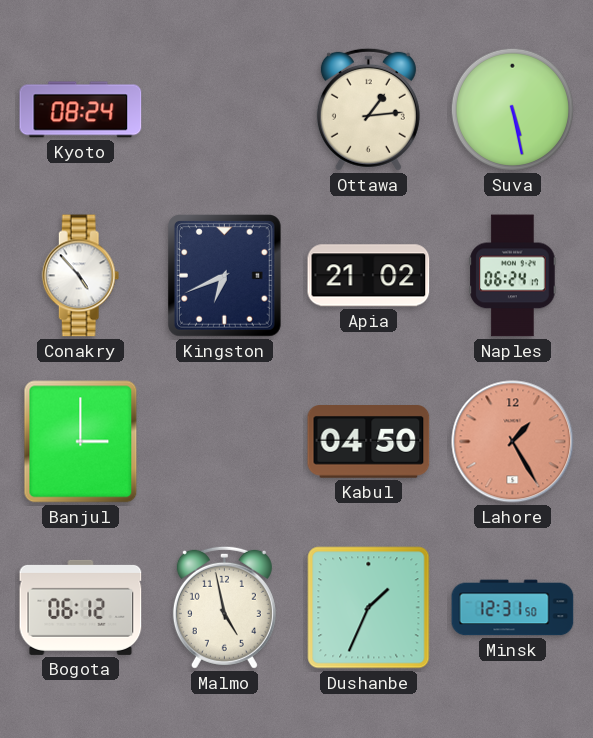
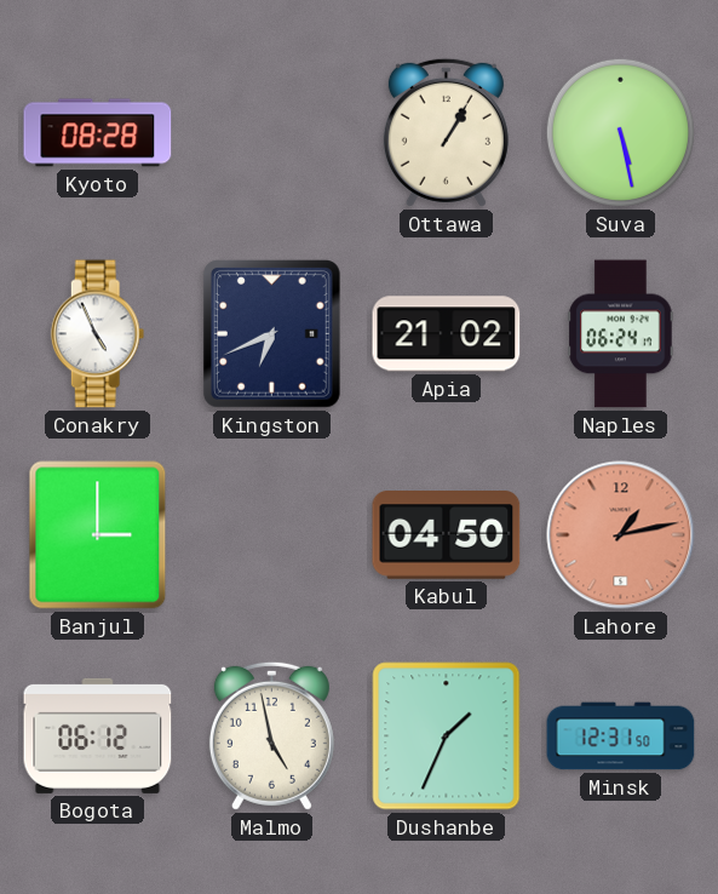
Kyoto: 08:24 -> 08:28 (98, 133)
Ottawa: 1:14 -> 1:05 (446, 132)
Conakry: 4:53 -> 4:56 (98, 334)
Lahore: 1:25 -> 1:13 (621, 535)
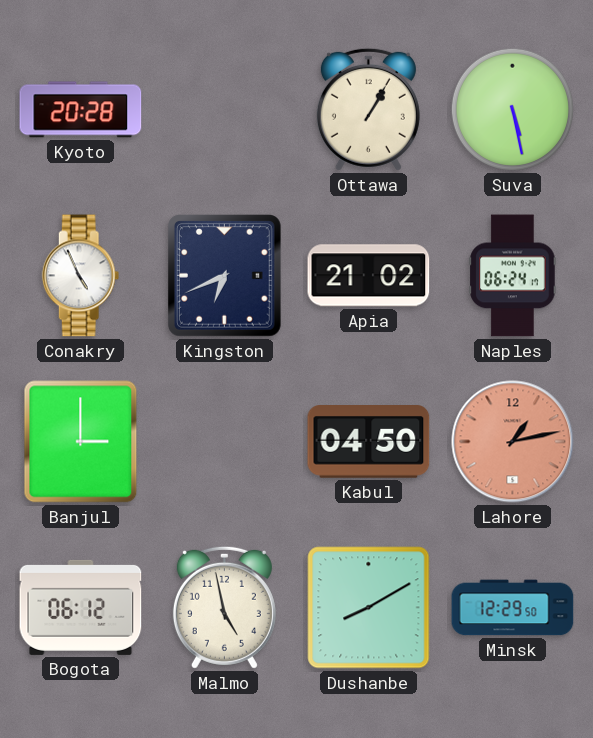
Kyoto: 08:28 -> 20:28 (81, 110)
Dushanbe: 1:34 -> 8:10 (369, 608)
Minsk: 12:31 -> 12:29 (513, 608)
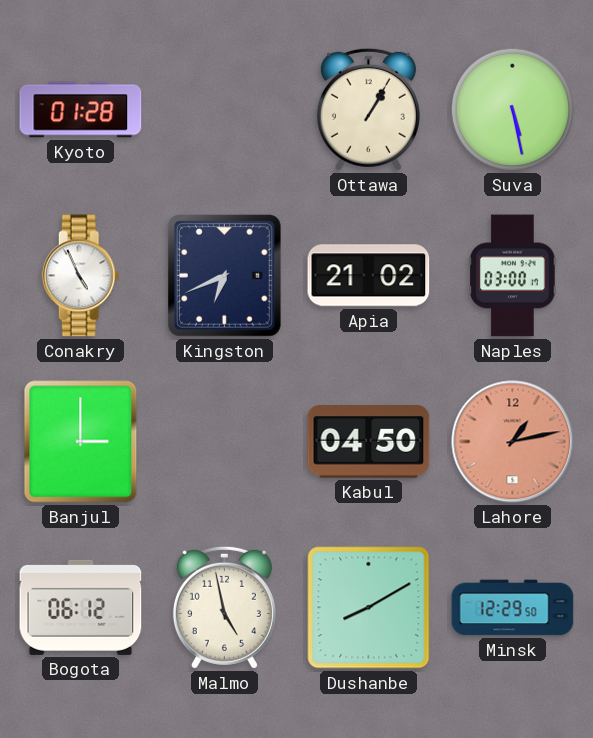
Kyoto: 20:28 -> 01:28 (81, 110)
Naples: 06:24 -> 03:00 (513, 276)
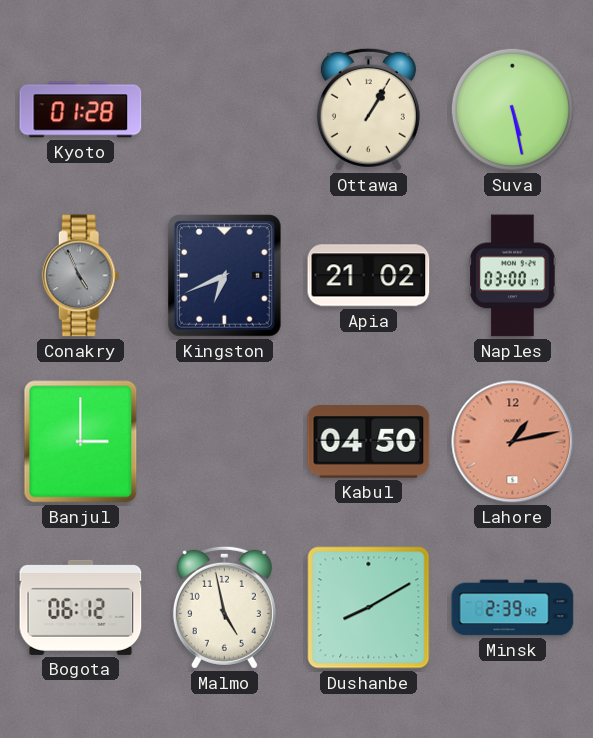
Conakry dial: white -> grey (81, 276)
Minsk: 12:29 -> 2:39 (513, 608)
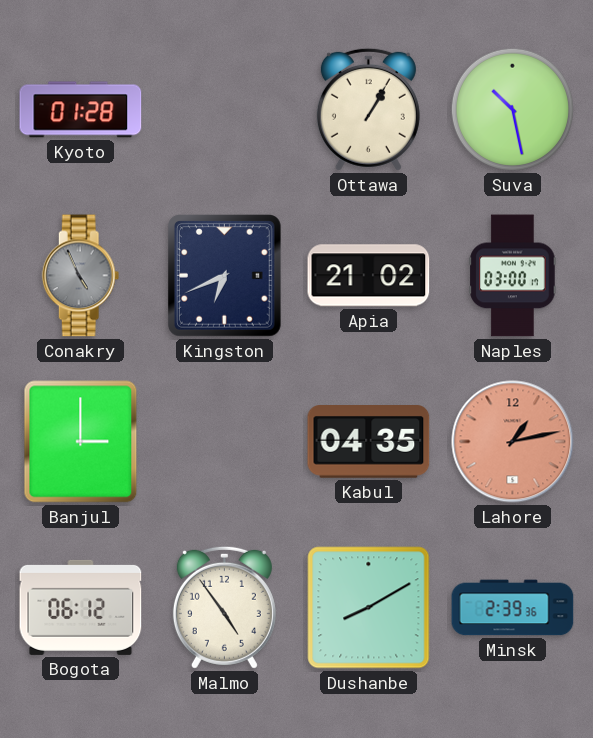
Suva: 5:28 -> 10:28 (512, 109)
Kabul: 04:50 -> 04:35 (369, 442)
Malmo: 4:58 -> 4:54 (224, 607)
Minsk: 2:39:42 -> 2:39:36 (513, 608)
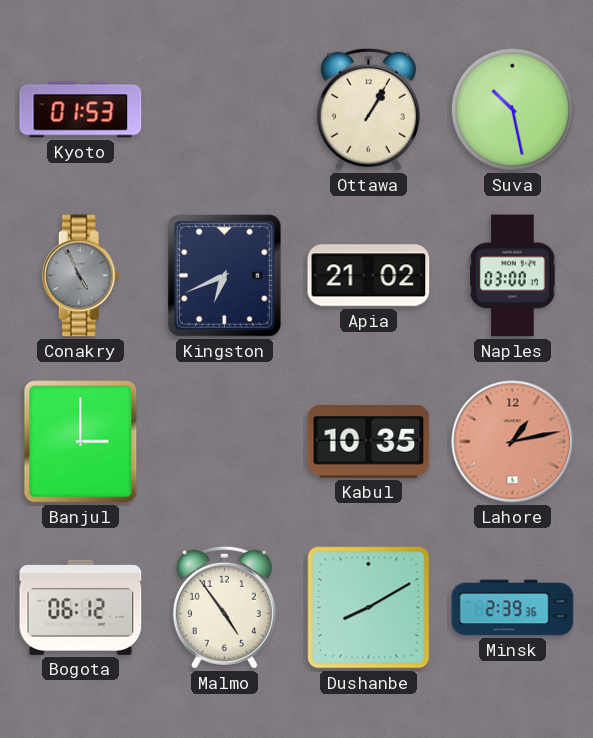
Kyoto: 01:28 -> 01:53 (81, 110)
Kabul: 04:35 -> 10:35 (369, 442)
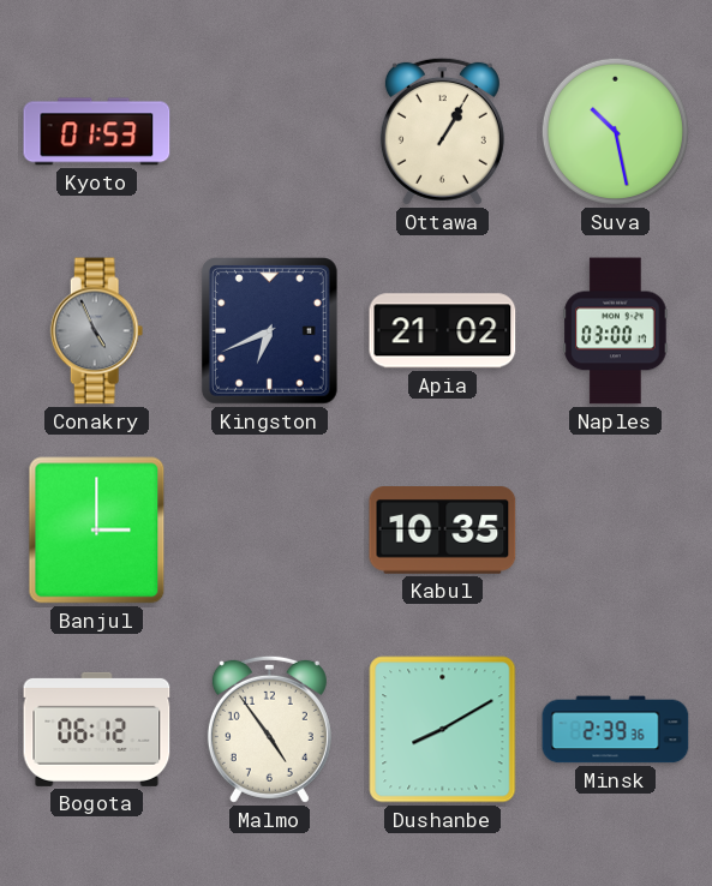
Lahore: 1:13 -> none (513, 442)
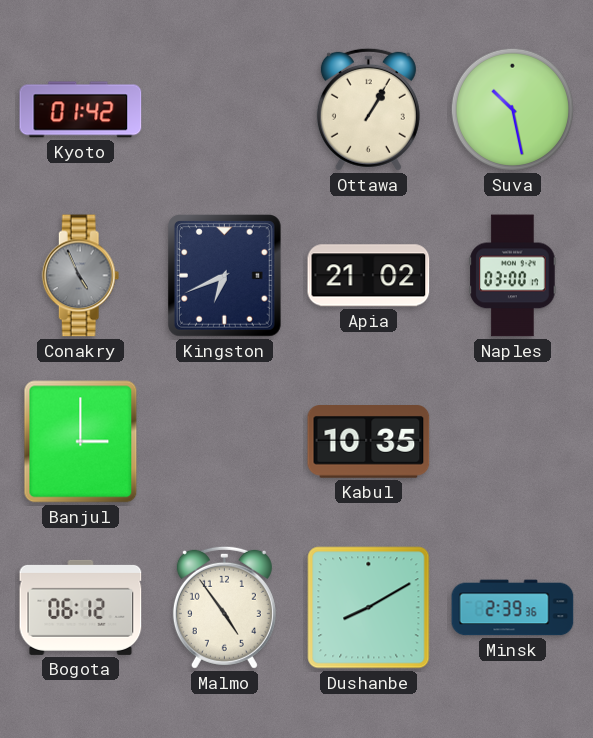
Kyoto: 01:53 -> 01:42 (81, 110)
